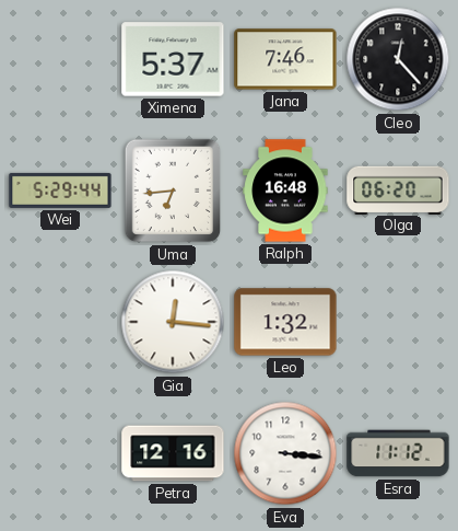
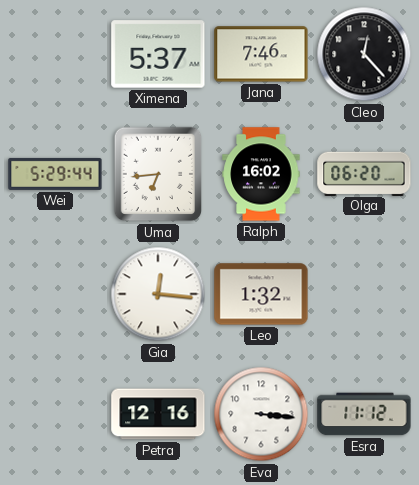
Ralph: 16:48 -> 16:02 (261, 174)
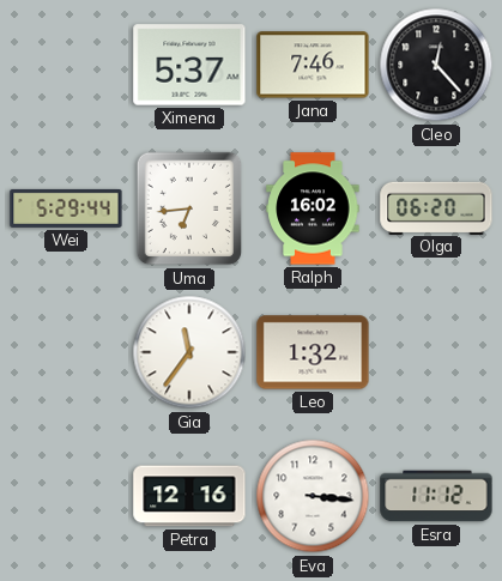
Gia: 12:16 -> 11:36 (189, 352)
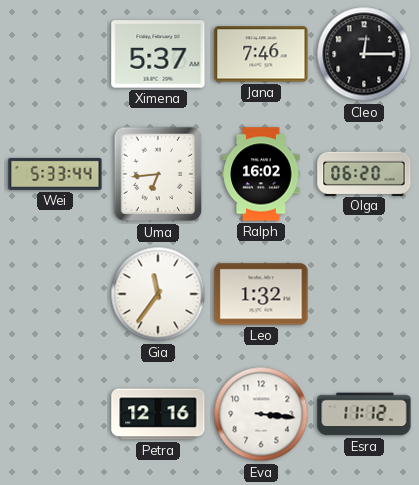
Cleo: 12:23 -> 12:15 (364, 54)
Wei: 5:29 -> 5:33 (55, 174)
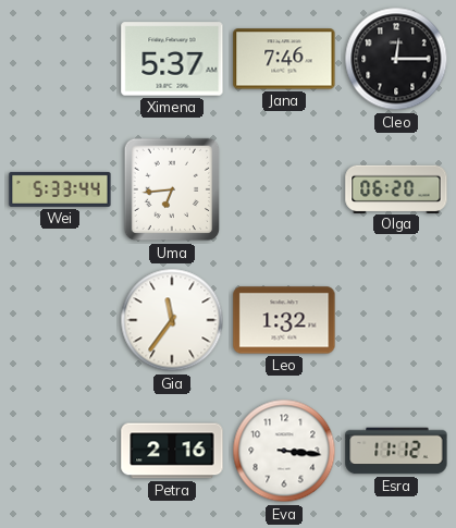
Ralph: 16:02 -> none (261, 174)
Petra: 12:16 -> 2:16 (172, 451)
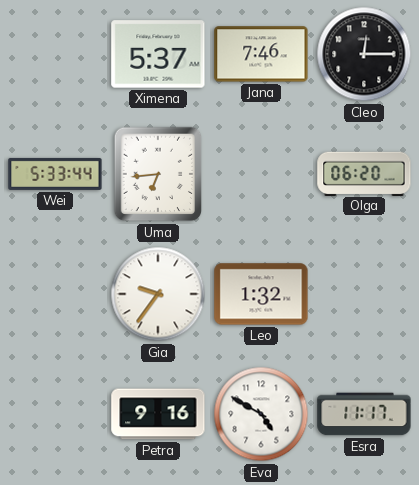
Gia: 11:36 -> 9:36 (158, 294)
Petra: 2:16 -> 9:16 (158, 414)
Eva: 3:16 -> 4:50 (261, 414)
Esra: 11:12 -> 11:17 (364, 414)
